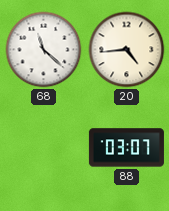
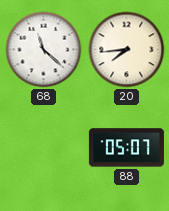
20: 4:44 -> 7:44 (127, 50)
88: 03:07 -> 05:07 (126, 148)
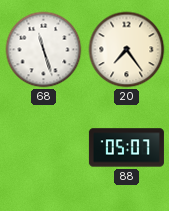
68: 11:22 -> 11:27 (44, 50)
20: 7:44 -> 7:24 (127, 50)
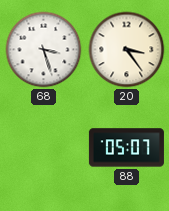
68: 11:27 -> 3:27 (44, 50)
20: 7:24 -> 3:24 (127, 50)
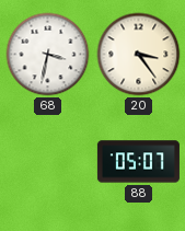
68: 3:27 -> 3:32 (48, 55)
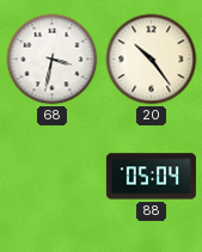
20: 3:24 -> 10:24 (152, 60)
88: 05:07 -> 05:04 (151, 177)
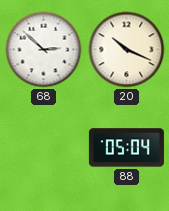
68: 3:32 -> 2:52 (44, 50)
20: 10:24 -> 10:19 (127, 50)
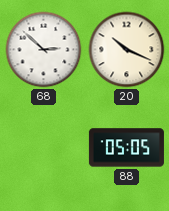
88: 05:04 -> 05:05 (126, 148)
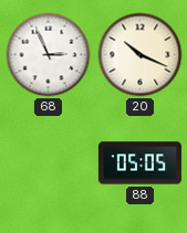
68: 2:52 -> 2:56 (49, 55)
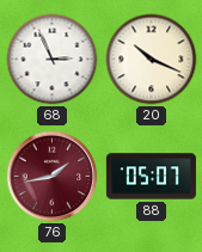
76: none -> 1:43 (53, 177)
88: 05:05 -> 05:07 (151, 177)
